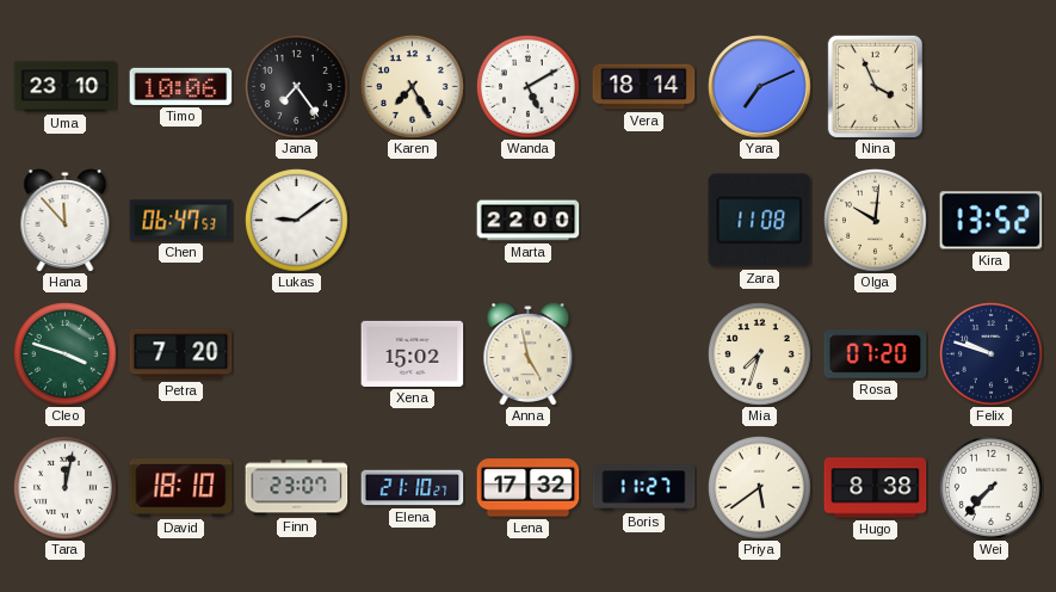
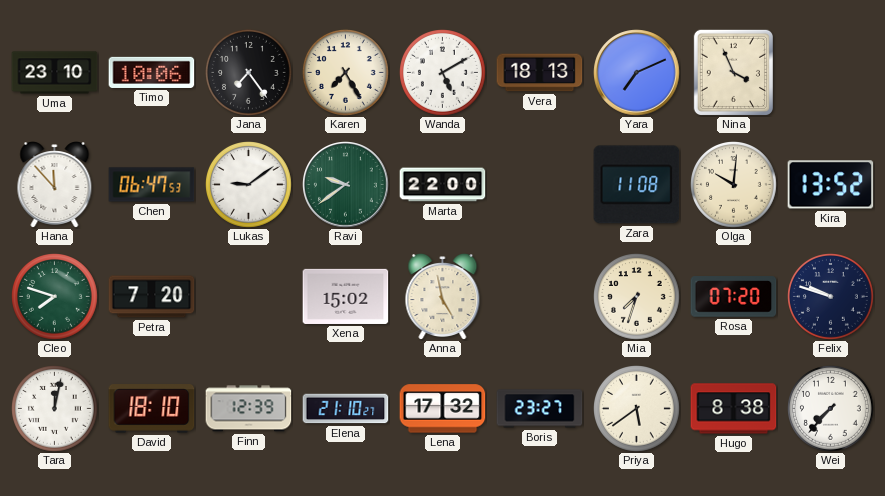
Vera: 18:14 -> 18:13 (540, 73)
Ravi: none -> 9:39 (346, 185)
Cleo: 3:48 -> 7:48 (55, 297)
Finn: 23:07 -> 12:39 (249, 409)
Boris: 11:27 -> 23:27 (540, 409)
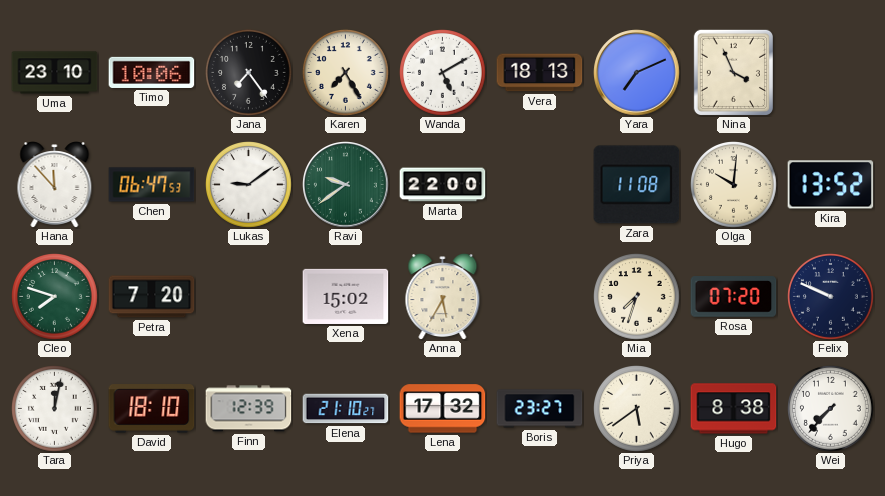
Anna: 4:58 -> 5:35 (443, 297)
Felix: 9:48 -> 9:49 (831, 297)
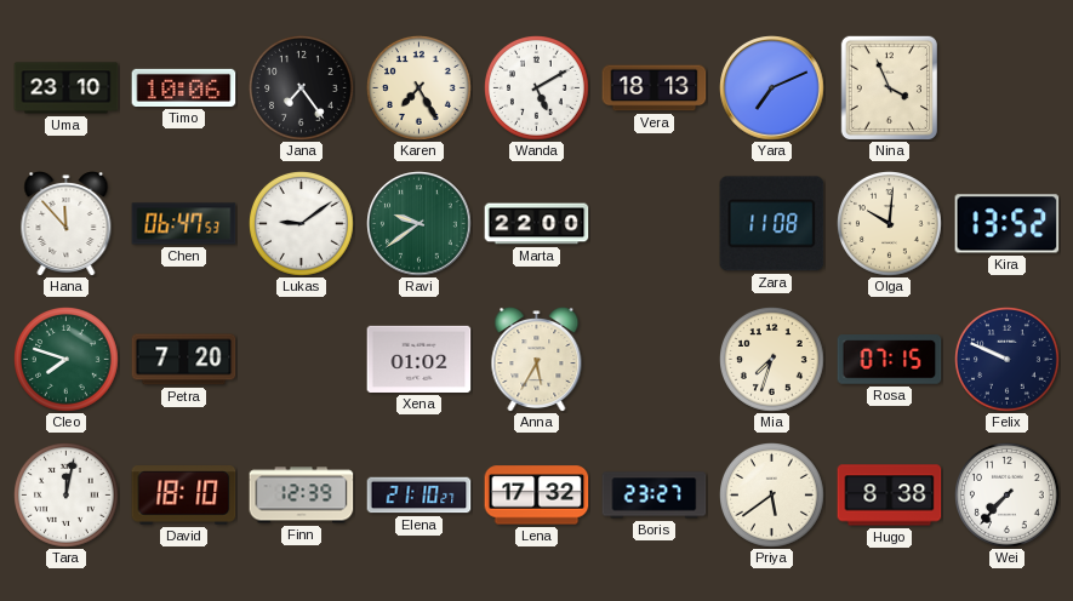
Xena: 15:02 -> 01:02 (420, 359)
Rosa: 07:20 -> 07:15 (890, 360)
